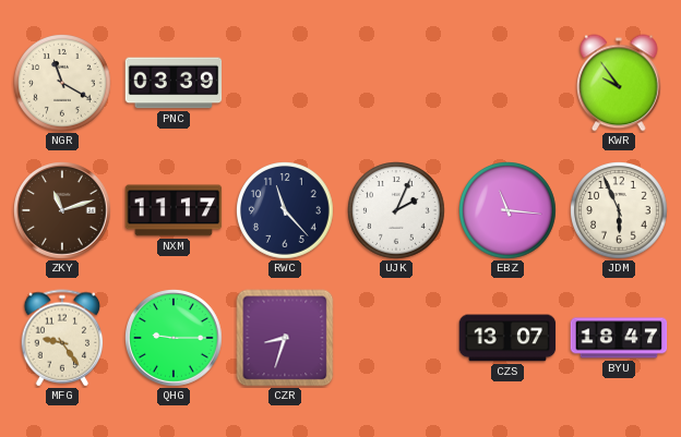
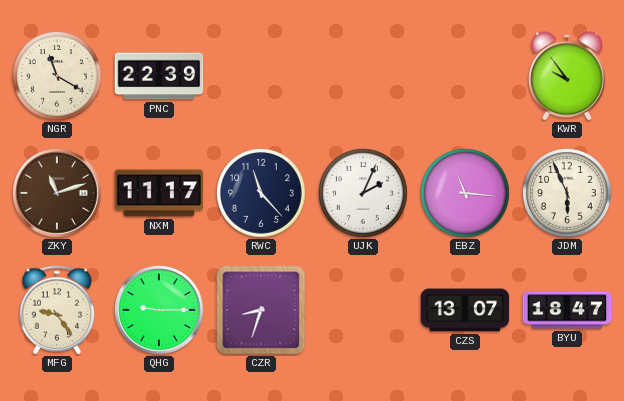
PNC: 03:39 -> 22:39 (159, 76)
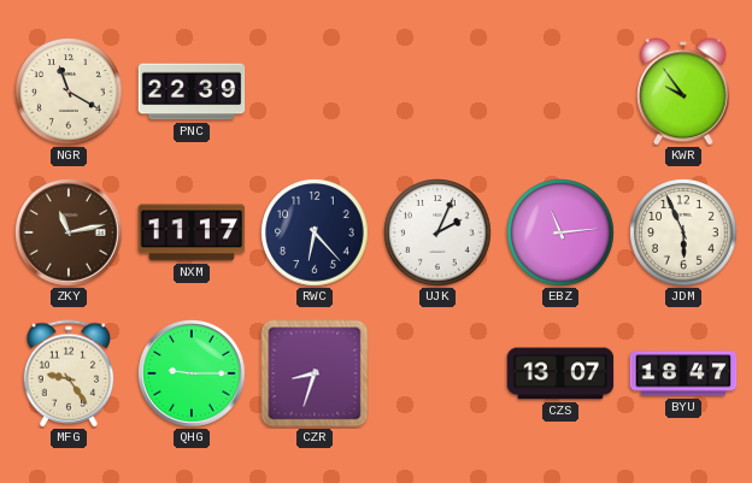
ZKY: 11:12 -> 11:13 (70, 234)
RWC: 11:23 -> 6:23 (316, 234)
EBZ: 11:16 -> 11:14 (562, 234)
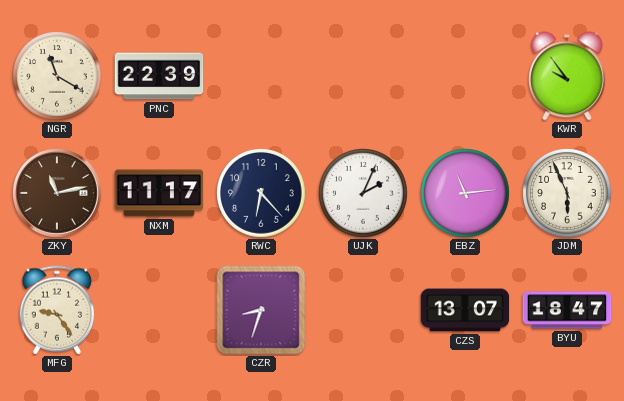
QHG: 9:15 -> none (193, 375)
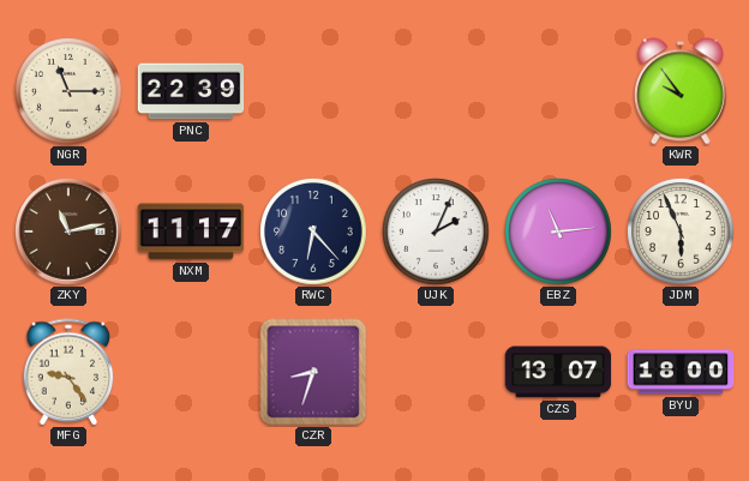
NGR: 11:20 -> 11:15 (70, 92)
BYU: 18:47 -> 18:00 (681, 372)
